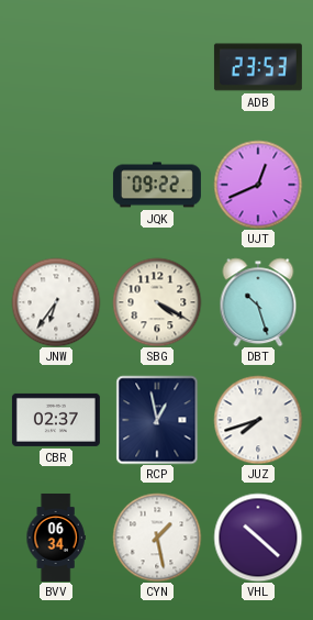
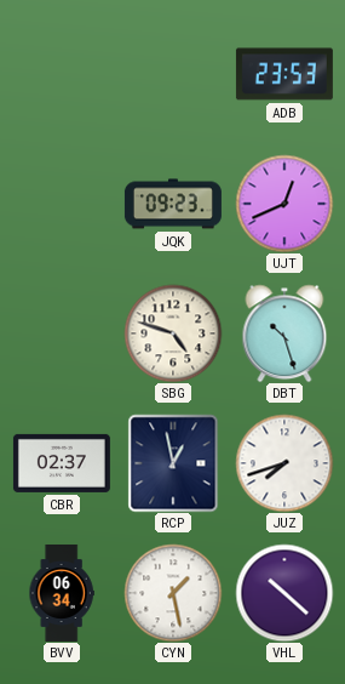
JQK: 09:22 -> 09:23 (173, 204)
JNW: 6:36 -> none (56, 302)
SBG: 4:20 -> 4:48 (173, 334)
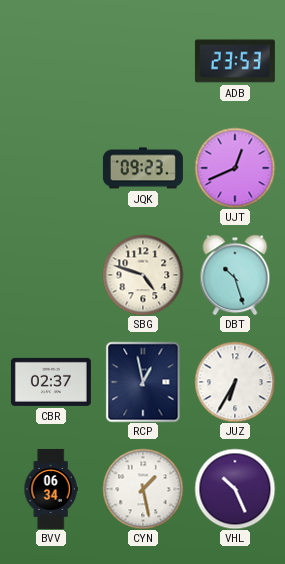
JUZ: 7:42 -> 6:35 (235, 382)
VHL: 10:22 -> 10:26 (235, 489)
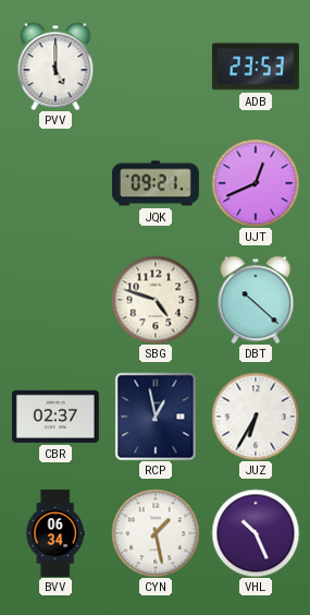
PVV: none -> 5:00 (55, 67)
JQK: 09:23 -> 09:21 (156, 183)
DBT: 10:27 -> 10:22 (256, 300)
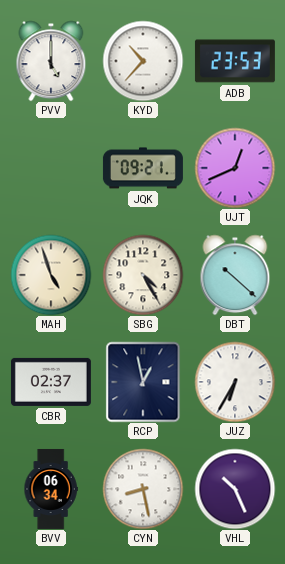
KYD: none -> 10:37 (143, 61)
MAH: none -> 4:57 (51, 275)
SBG: 4:48 -> 4:25 (143, 275)
CYN: 1:28 -> 8:28 (143, 489)
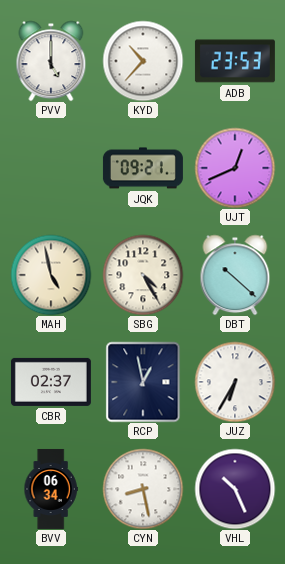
MAH: 4:57 -> 4:58 (51, 275)
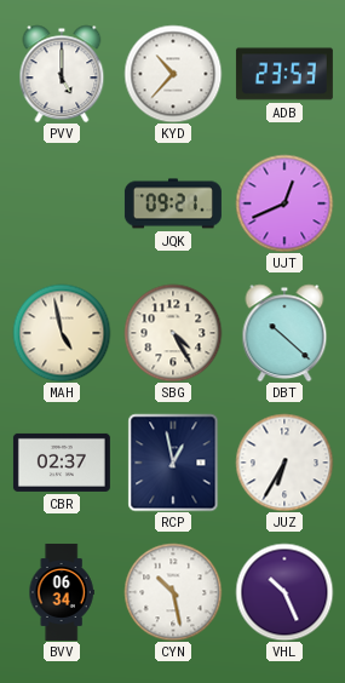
CYN: 8:28 -> 10:28 (173, 592)
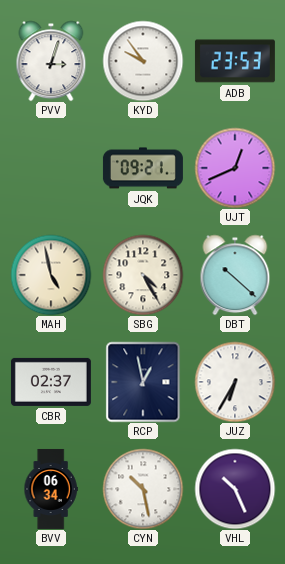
PVV: 5:00 -> 3:03 (51, 61)
KYD: 10:37 -> 9:54 (143, 61)
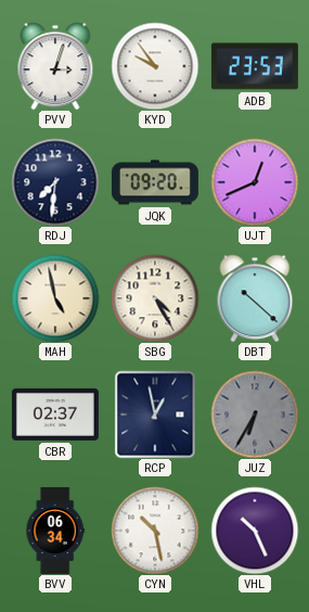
RDJ: none -> 7:31 (55, 182)
JQK: 09:21 -> 09:20 (155, 182)
JUZ dial: white -> grey (255, 415)
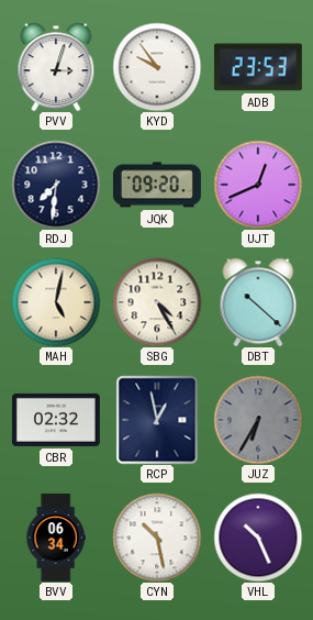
MAH: 4:58 -> 5:02 (56, 302)
CBR: 02:37 -> 02:32 (56, 420)
